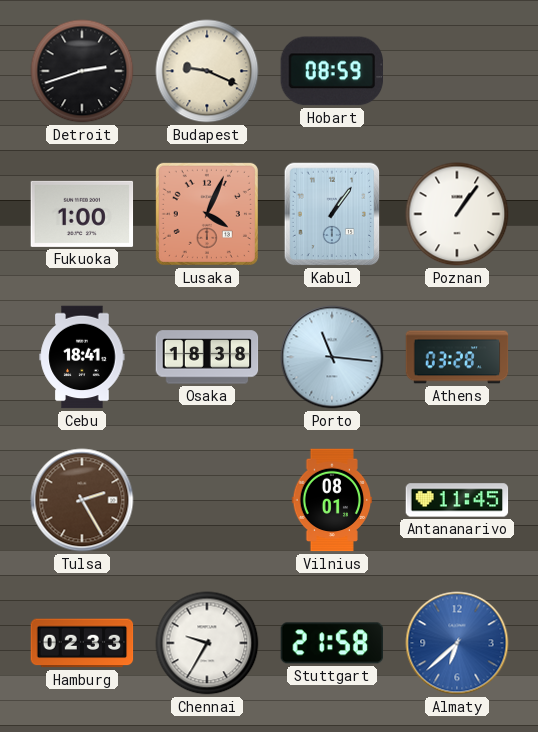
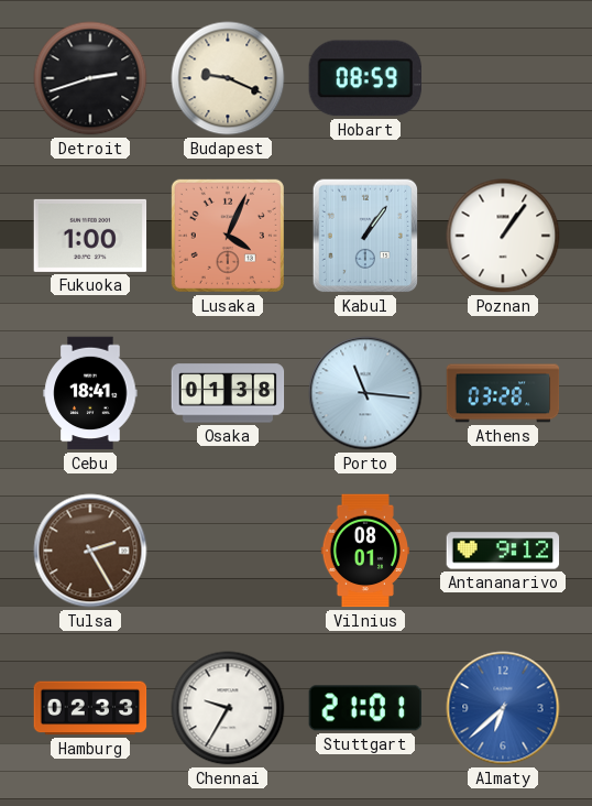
Osaka: 18:38 -> 01:38 (228, 393)
Antananarivo: 11:45 -> 9:12 (503, 551)
Stuttgart: 21:58 -> 21:01 (364, 708)
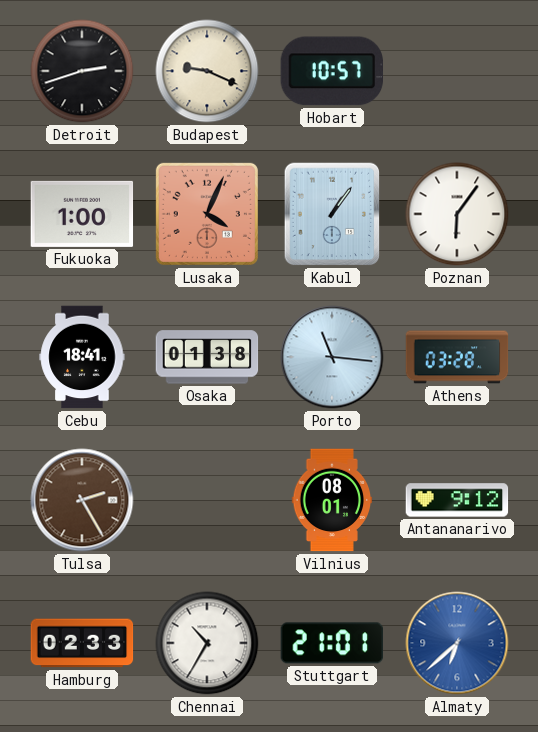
Hobart: 08:59 -> 10:57 (331, 71)
Poznan: 1:06 -> 6:06 (457, 214)
Chennai: 9:35 -> 10:35 (207, 643)
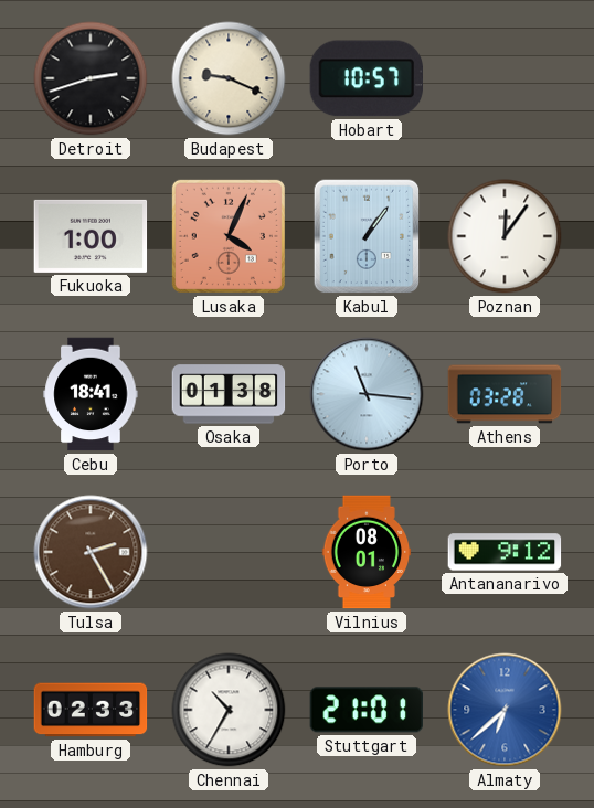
Poznan: 6:06 -> 12:06 (505, 236)
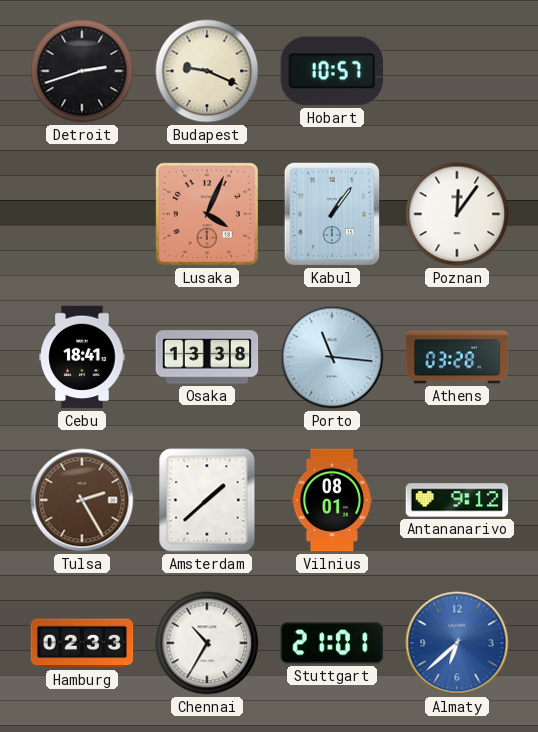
Fukuoka: 1:00 -> none (91, 236)
Osaka: 01:38 -> 13:38 (207, 357)
Amsterdam: none -> 1:38 (207, 500)
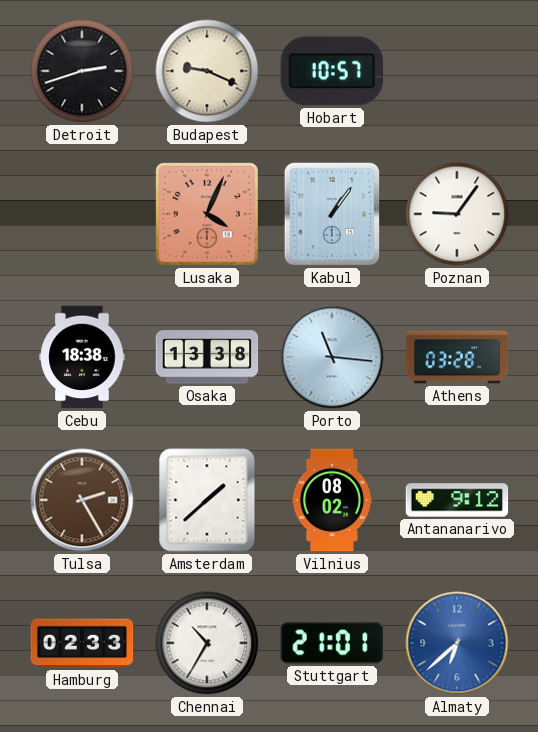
Poznan: 12:06 -> 9:06 (457, 214)
Cebu: 18:41 -> 18:38 (82, 357)
Vilnius: 08:01 -> 08:02 (332, 500)
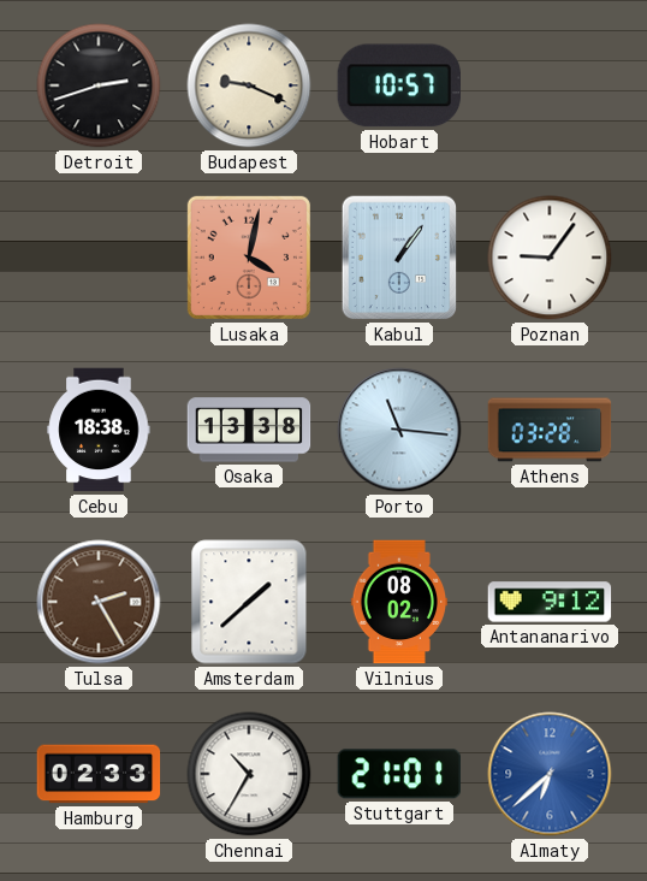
Lusaka: 4:04 -> 4:02 (249, 258)
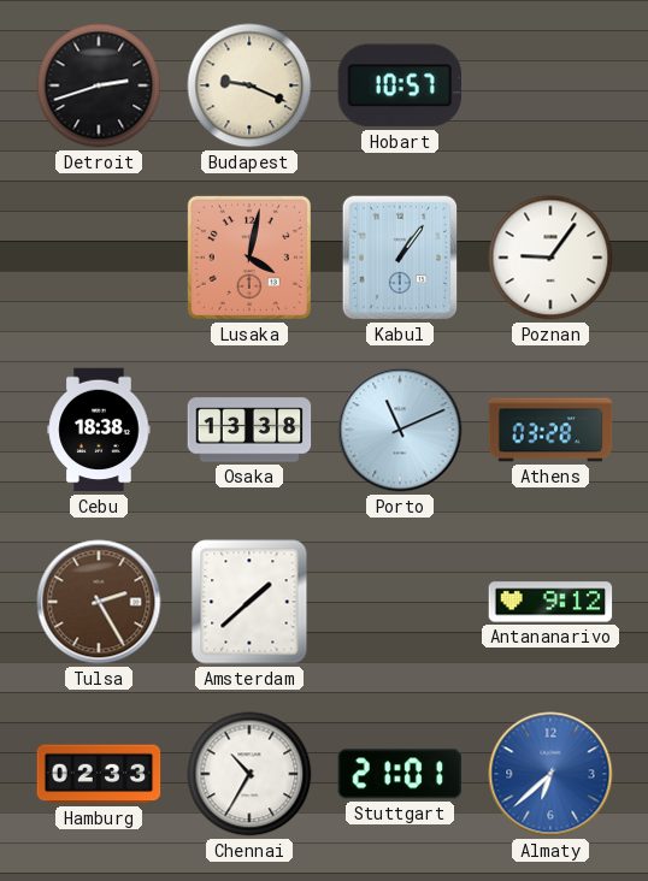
Porto: 11:16 -> 11:11 (400, 430)
Vilnius: 08:02 -> none (399, 602)
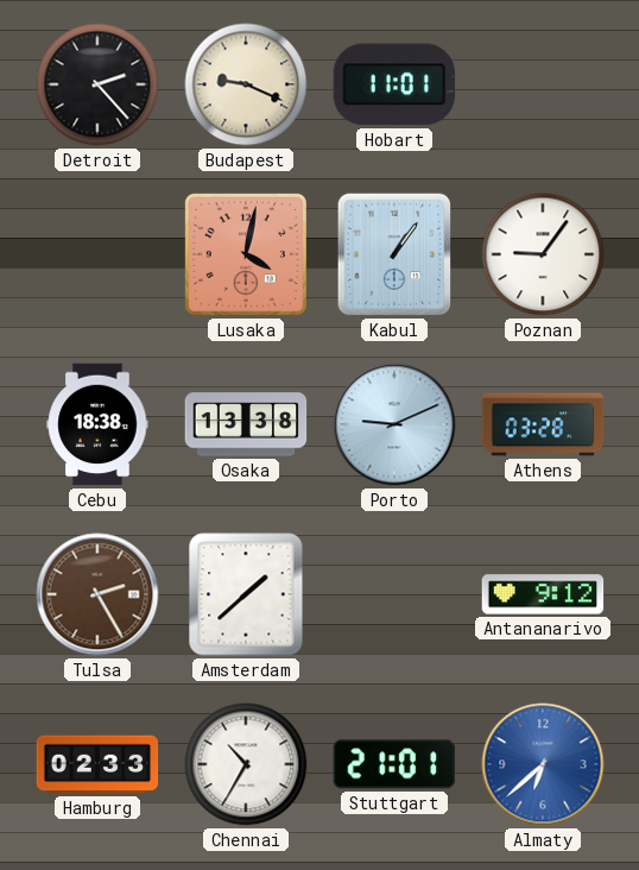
Detroit: 2:42 -> 2:23 (97, 84)
Hobart: 10:57 -> 11:01 (393, 84)
Porto: 11:11 -> 9:11 (394, 424)
